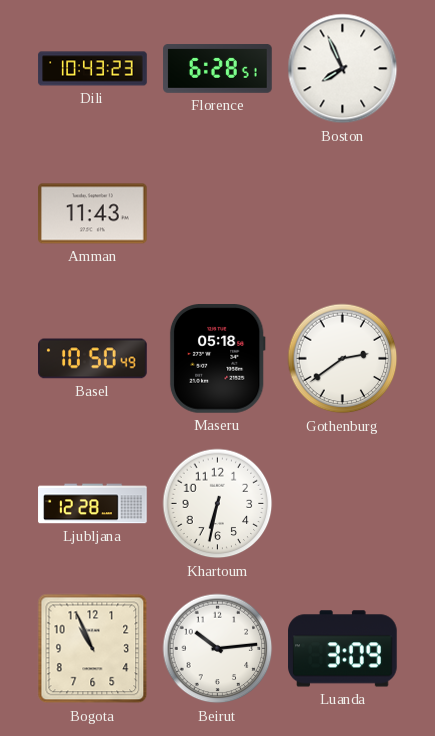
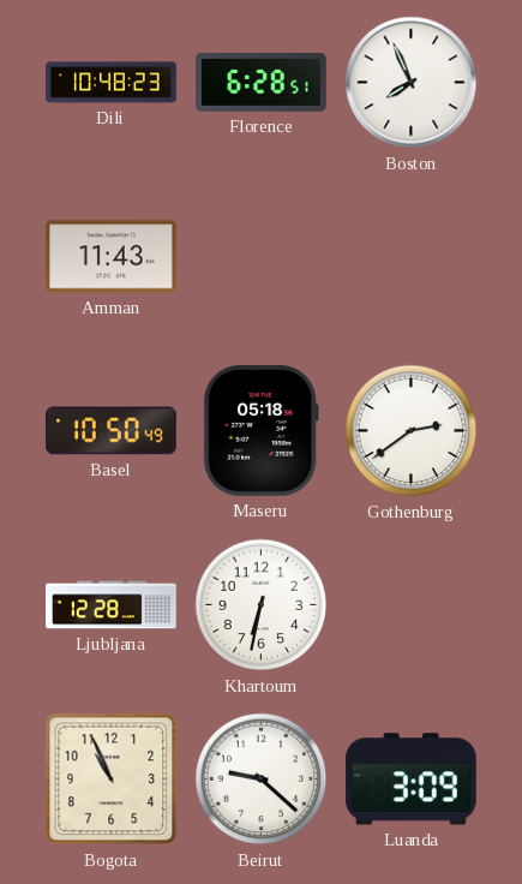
Dili: 10:43 -> 10:48 (112, 83)
Beirut: 10:14 -> 9:22 (262, 780)
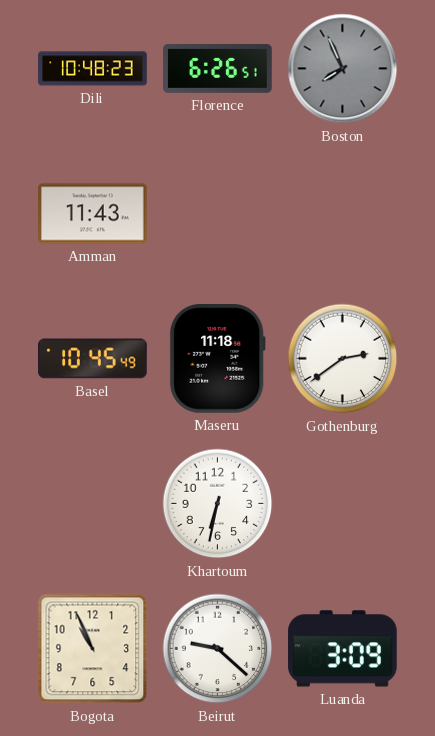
Florence: 6:28 -> 6:26 (218, 69)
Boston dial: white -> grey (343, 69)
Basel: 10:50 -> 10:45 (93, 359)
Maseru: 05:18 -> 11:18 (217, 359)
Ljubljana: 12:28 -> none (112, 605)
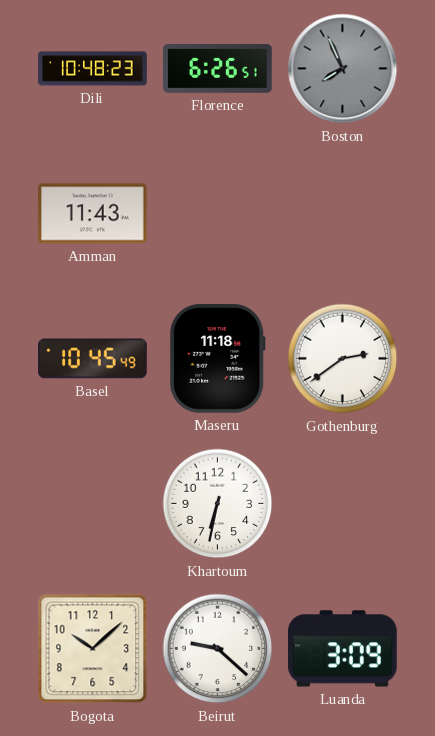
Bogota: 10:56 -> 10:08 (93, 649)
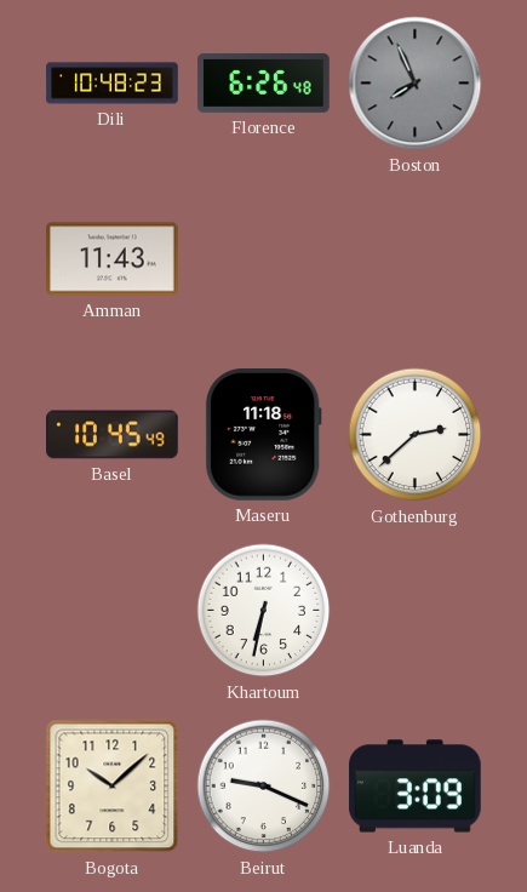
Florence: 6:26:51 -> 6:26:48 (264, 84)
Gothenburg: 2:39 -> 2:38 (416, 435)
Beirut: 9:22 -> 9:19 (264, 787)
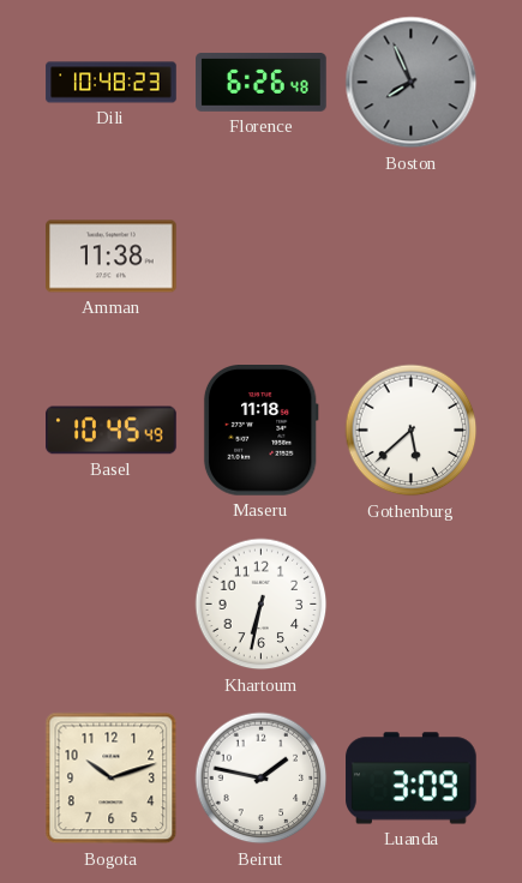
Amman: 11:43 -> 11:38 (112, 257)
Gothenburg: 2:38 -> 5:38 (412, 431)
Bogota: 10:08 -> 10:12 (112, 779)
Beirut: 9:19 -> 1:47 (262, 779)
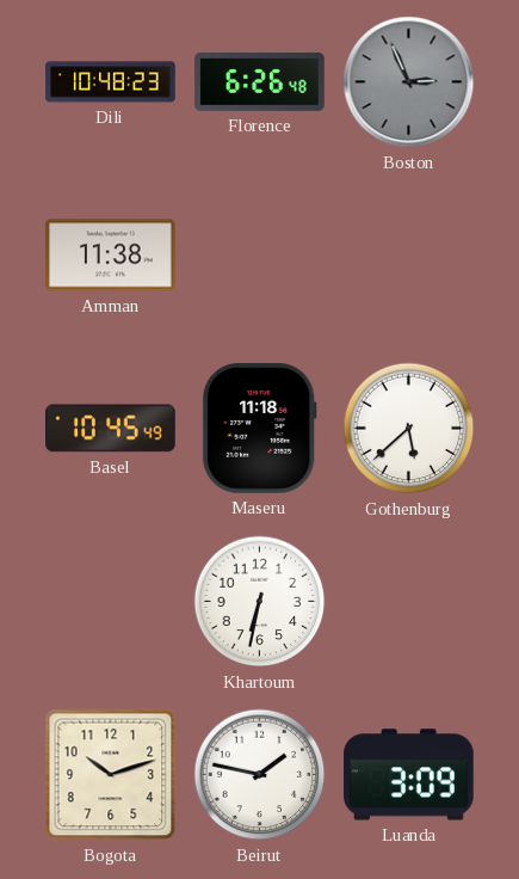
Boston: 7:56 -> 2:56 (409, 82)
